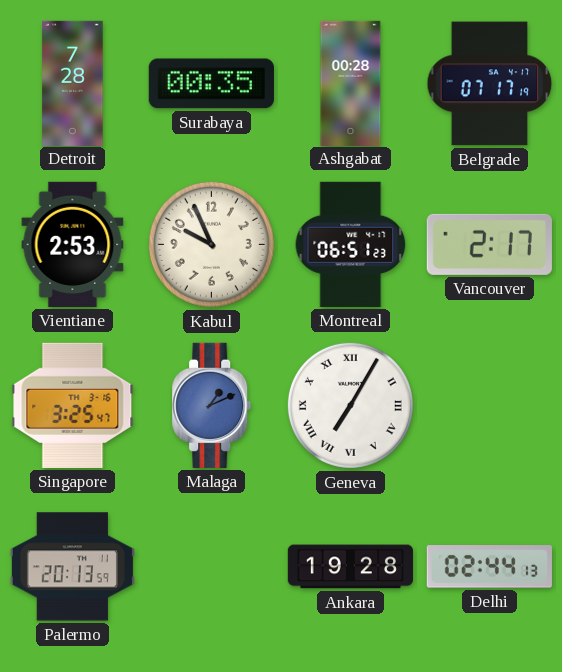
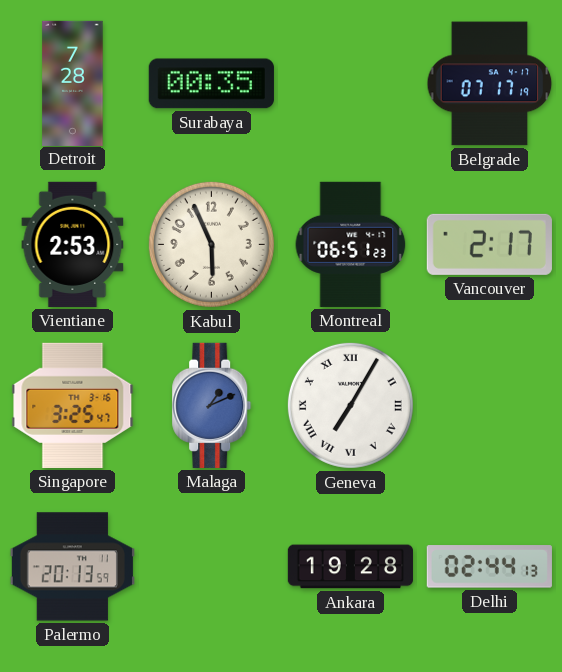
Ashgabat: 00:28 -> none (351, 83)
Kabul: 9:56 -> 5:56 (211, 244)
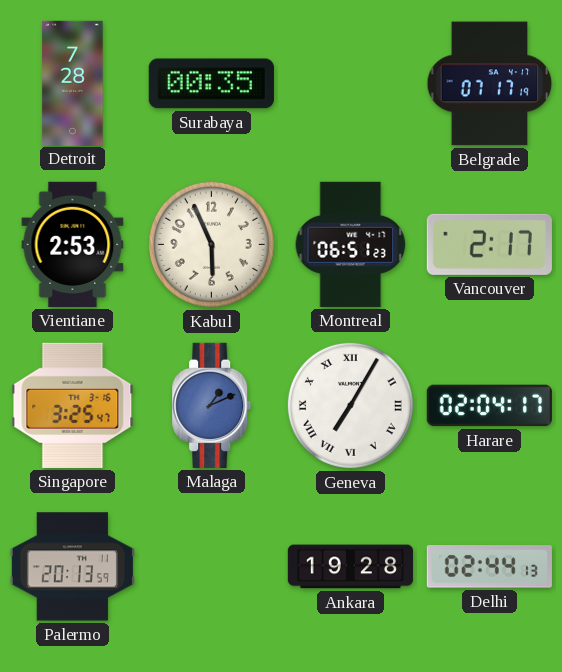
Harare: none -> 02:04 (489, 406)
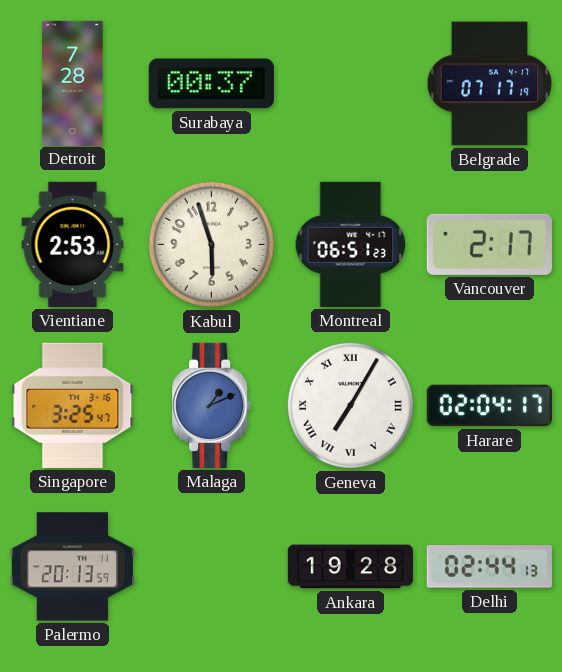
Surabaya: 00:35 -> 00:37 (211, 84)
Kabul: 5:56 -> 5:57 (211, 244)
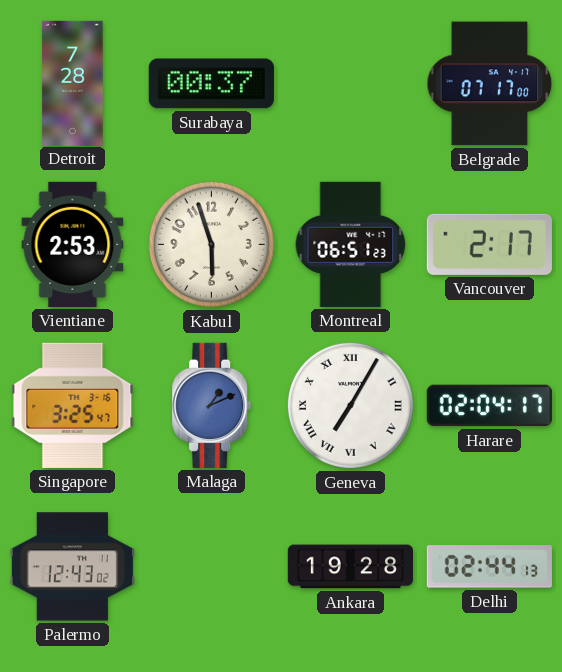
Belgrade: 07:17:19 -> 07:17:00 (490, 84)
Palermo: 20:13 -> 12:43 (72, 567)
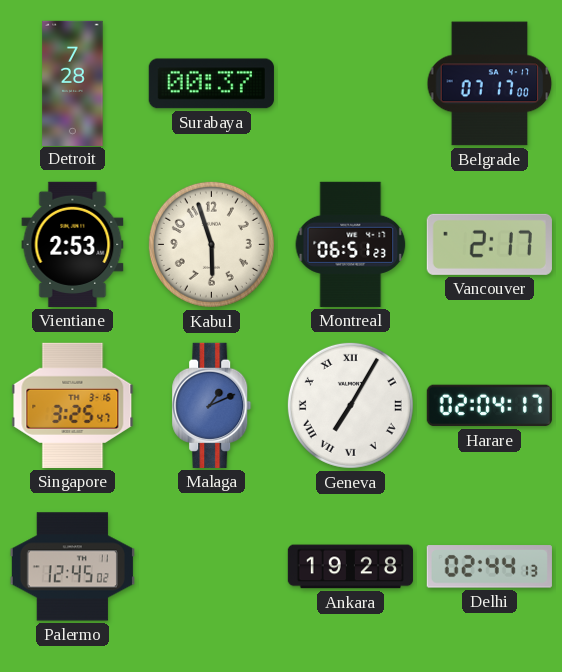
Palermo: 12:43 -> 12:45 (72, 567)
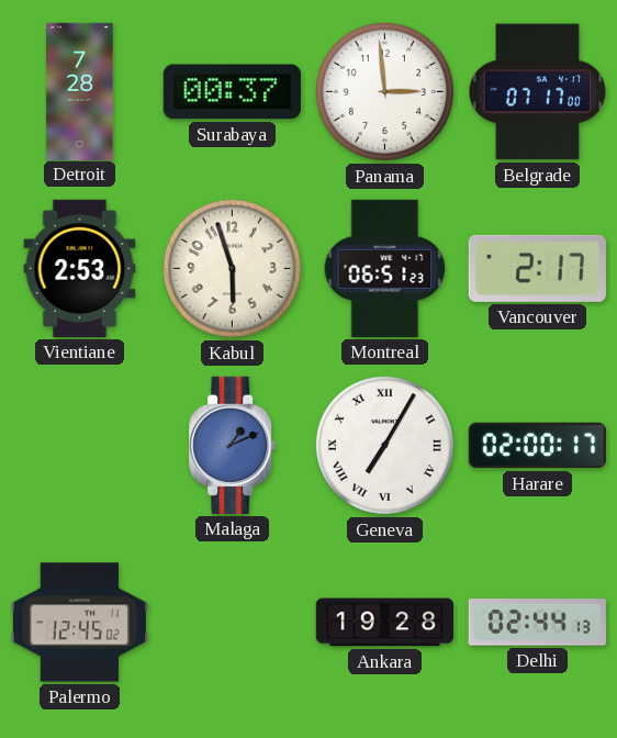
Panama: none -> 2:59 (384, 91)
Singapore: 3:25 -> none (73, 405)
Harare: 02:04 -> 02:00 (537, 446)
